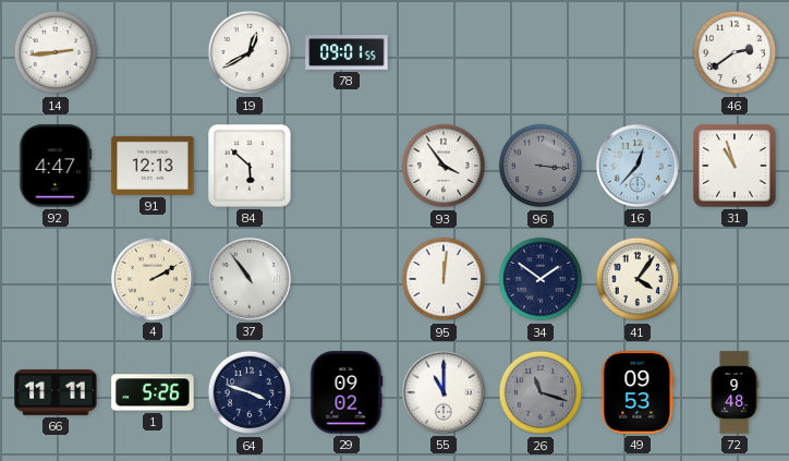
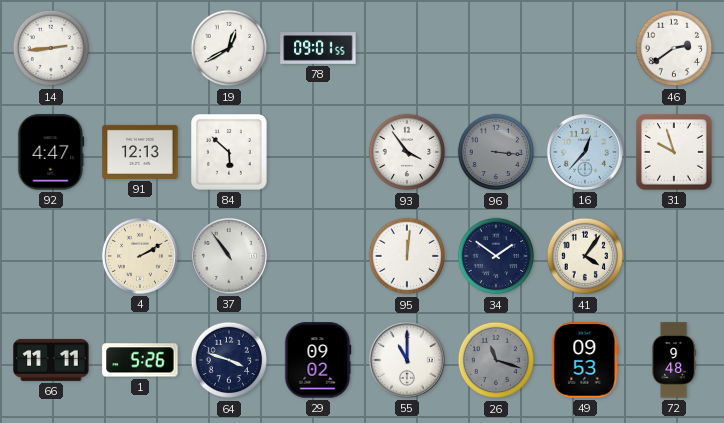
31: 10:57 -> 9:57 (674, 152)
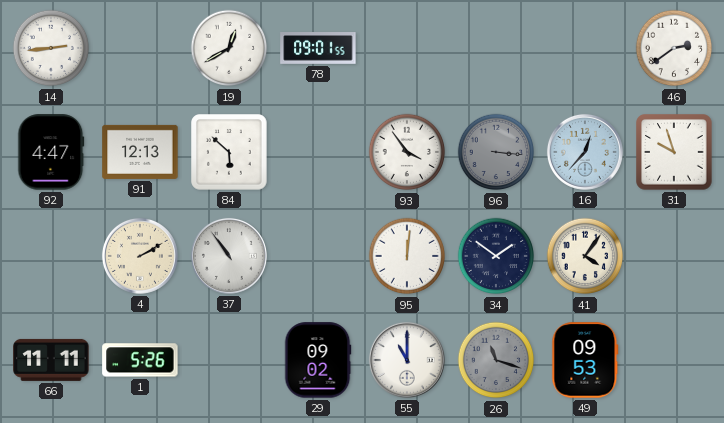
64: 3:48 -> none (229, 360)
72: 9:48 -> none (675, 360)
